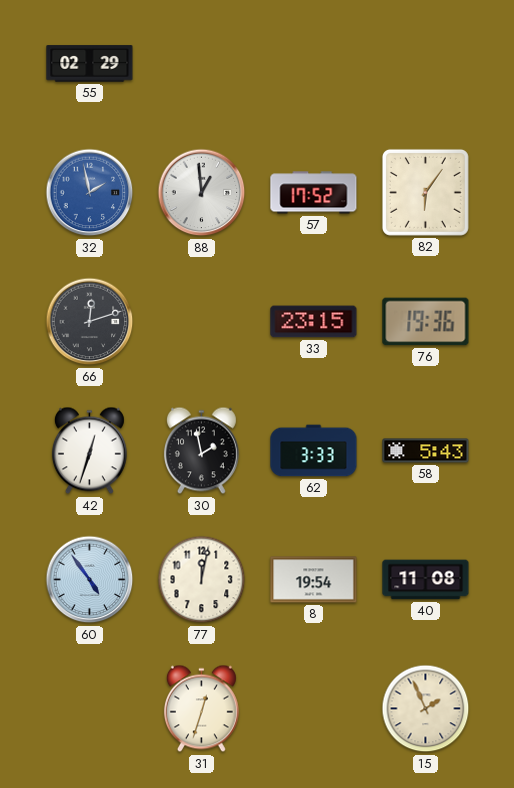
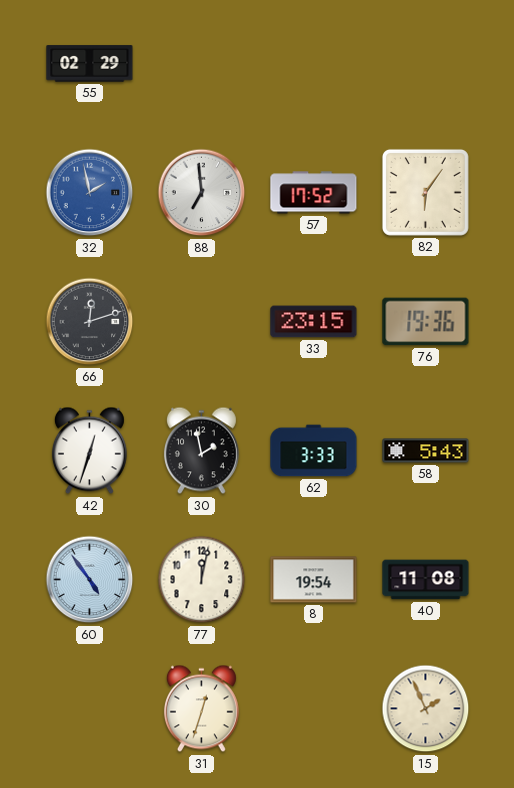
88: 12:59 -> 6:59 (202, 193)
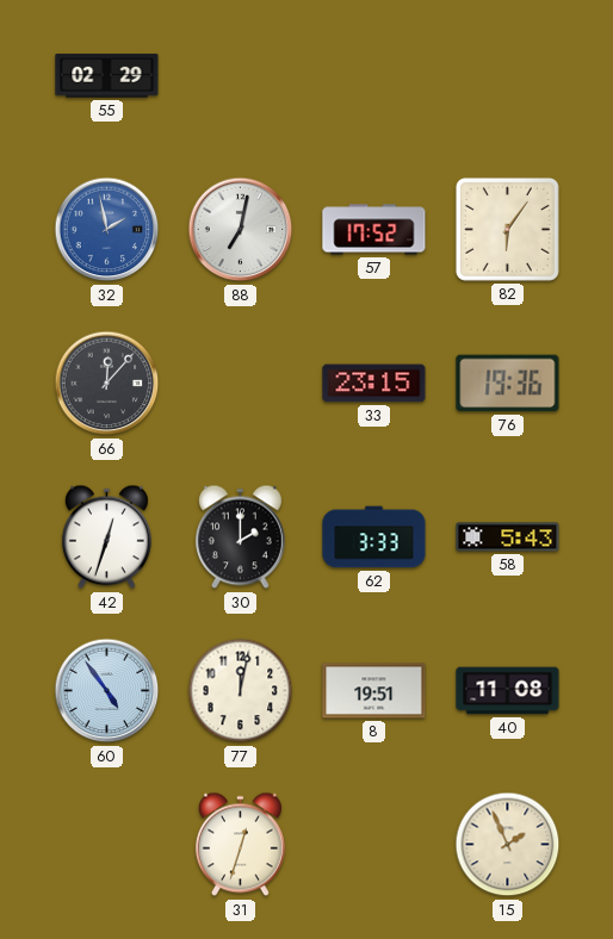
88: 6:59 -> 7:02 (241, 230)
66: 12:12 -> 12:07 (107, 384)
30: 1:58 -> 2:00 (240, 537)
8: 19:54 -> 19:51 (374, 691)
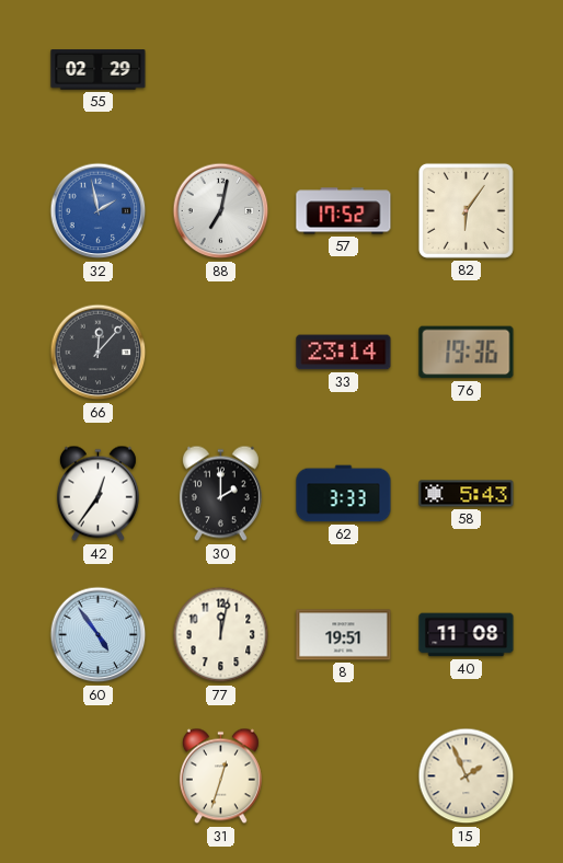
33: 23:15 -> 23:14 (344, 353)
42: 12:33 -> 12:36 (97, 494)
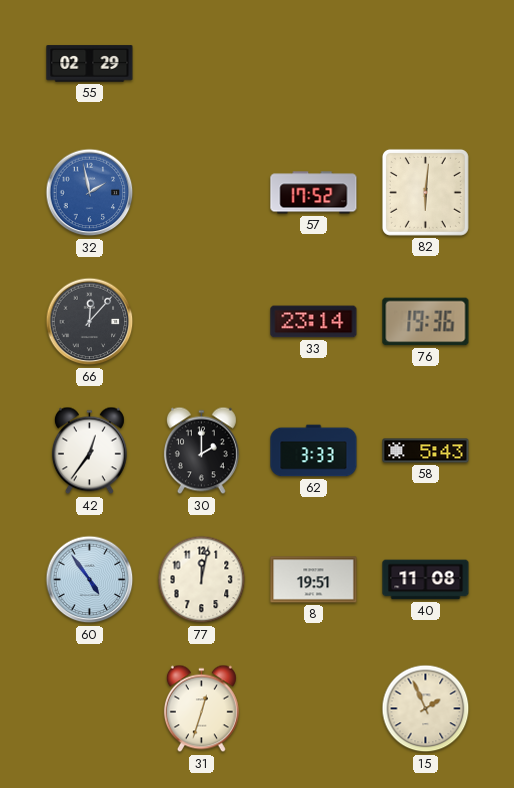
88: 7:02 -> none (221, 211)
82: 6:06 -> 6:01 (425, 192)
